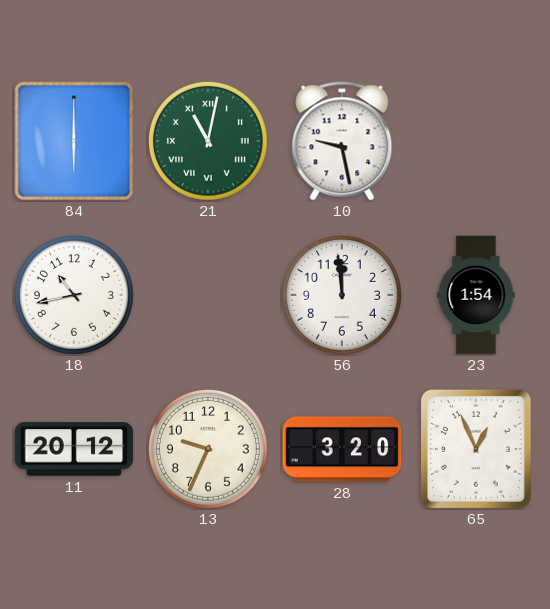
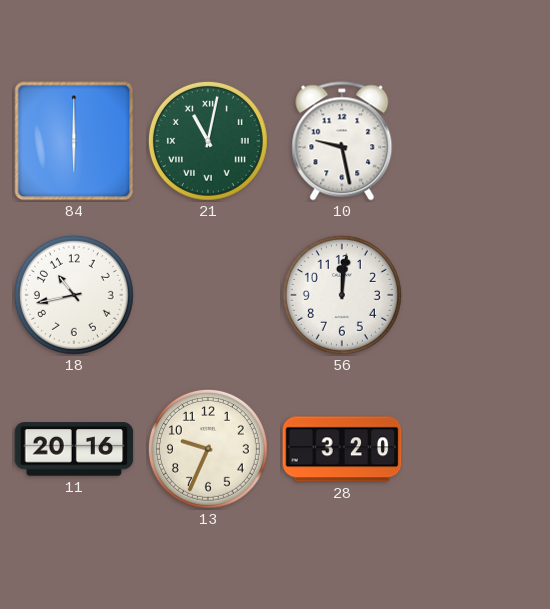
56: 11:59 -> 12:01 (342, 295)
23: 1:54 -> none (476, 295)
11: 20:12 -> 20:16 (74, 449)
65: 12:56 -> none (476, 449)
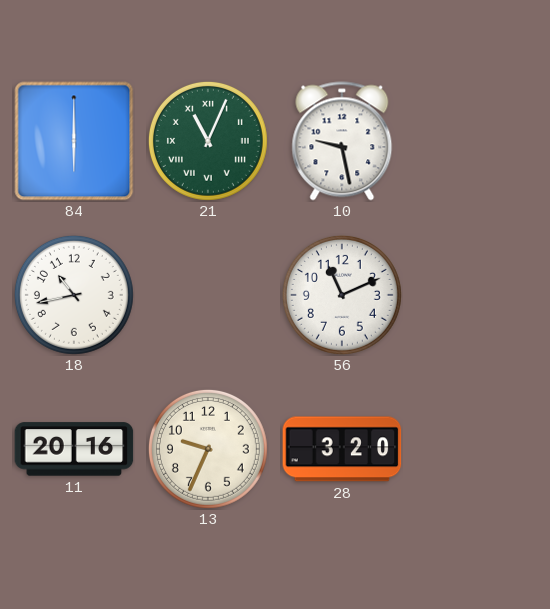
21: 11:02 -> 11:04 (208, 141)
56: 12:01 -> 11:11 (342, 295)
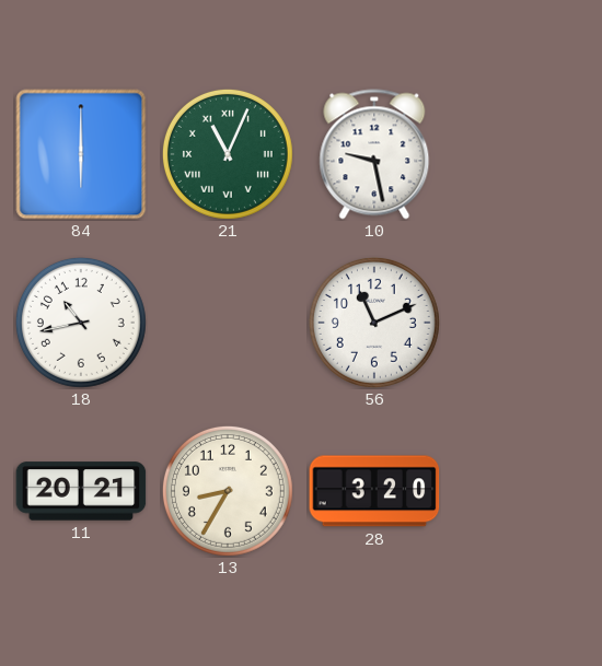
11: 20:16 -> 20:21 (81, 491)
13: 9:34 -> 8:35 (228, 491)
